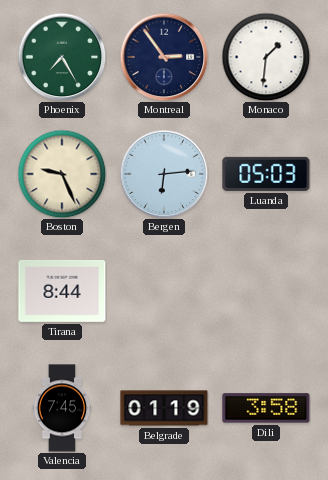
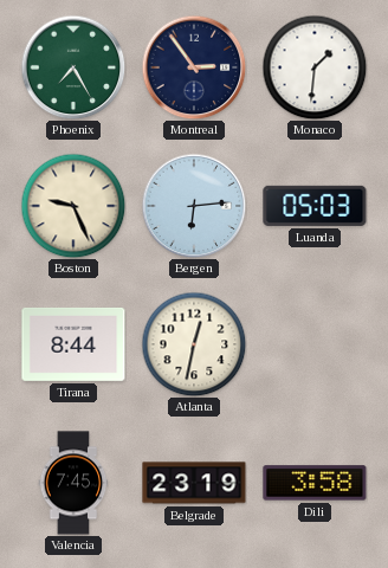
Atlanta: none -> 12:32 (194, 344)
Belgrade: 01:19 -> 23:19 (194, 483)
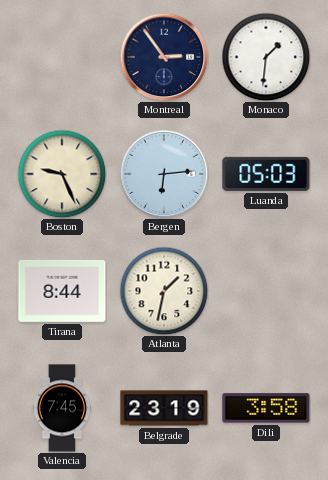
Phoenix: 7:25 -> none (73, 67)
Atlanta: 12:32 -> 1:32 (164, 291)
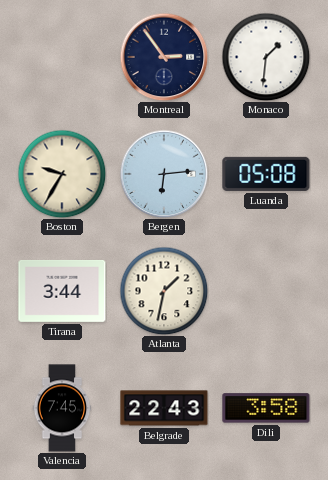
Boston: 9:26 -> 9:35 (62, 174)
Luanda: 05:03 -> 05:08 (266, 174)
Tirana: 8:44 -> 3:44 (62, 291)
Belgrade: 23:19 -> 22:43 (164, 408)
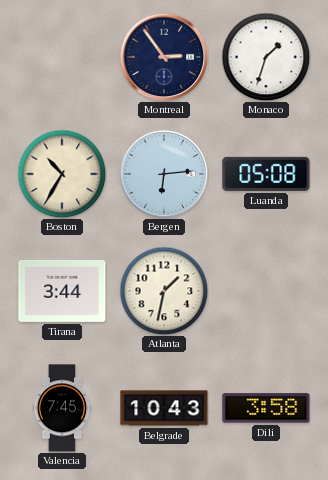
Monaco: 1:31 -> 1:33 (266, 57)
Boston: 9:35 -> 10:35 (62, 174)
Belgrade: 22:43 -> 10:43 (164, 408)
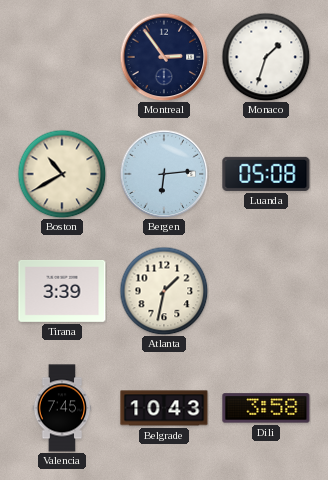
Boston: 10:35 -> 10:40 (62, 174)
Tirana: 3:44 -> 3:39 (62, 291)
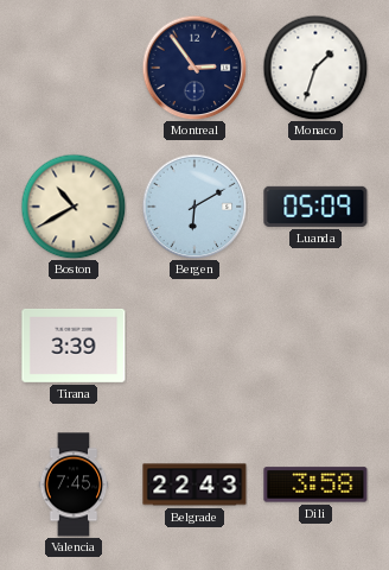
Bergen: 6:14 -> 6:10 (194, 207)
Luanda: 05:08 -> 05:09 (315, 207)
Atlanta: 1:32 -> none (164, 291)
Belgrade: 10:43 -> 22:43 (194, 484)
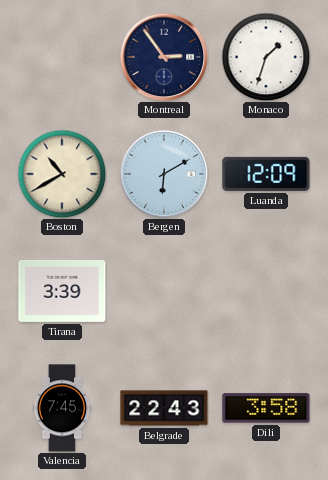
Luanda: 05:09 -> 12:09 (266, 174)
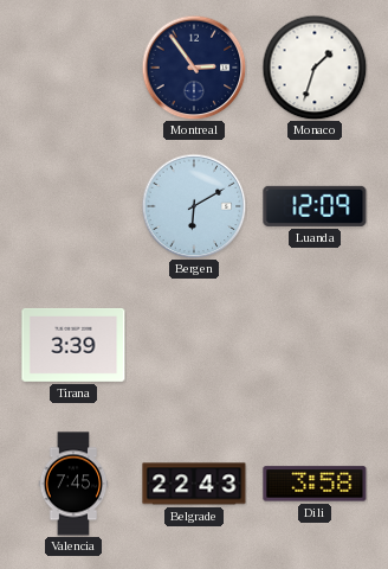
Boston: 10:40 -> none (62, 174)
